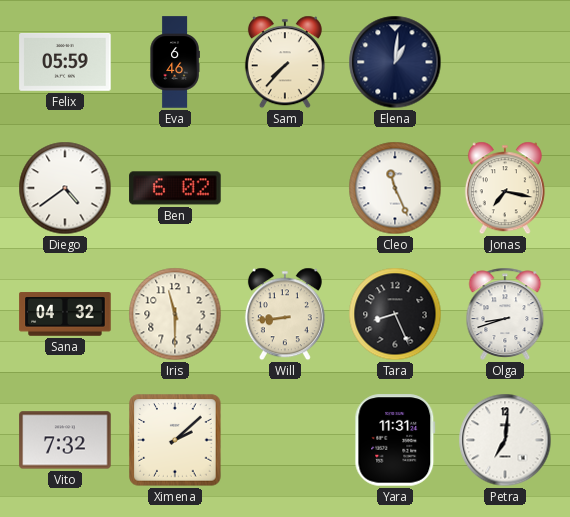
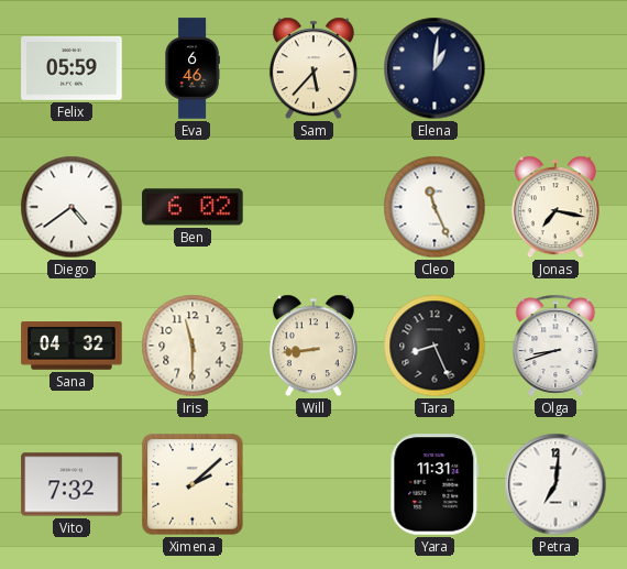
Sam: 7:37 -> 5:37 (313, 68)
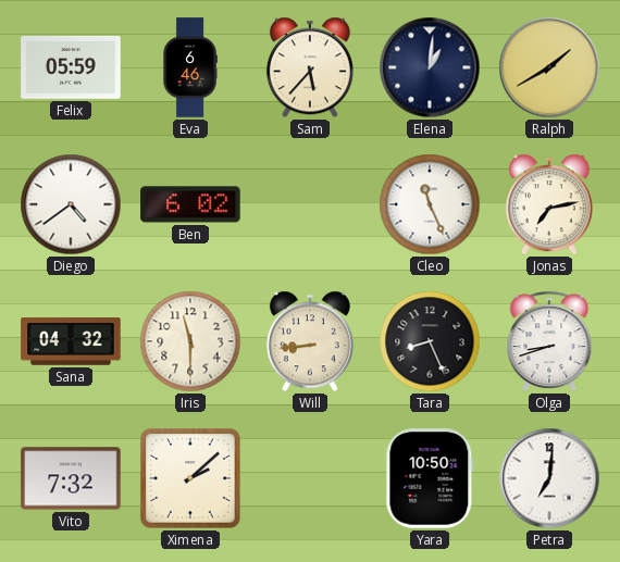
Ralph: none -> 1:40 (549, 67)
Jonas: 7:17 -> 7:13 (549, 204)
Yara: 11:31 -> 10:50 (430, 478)
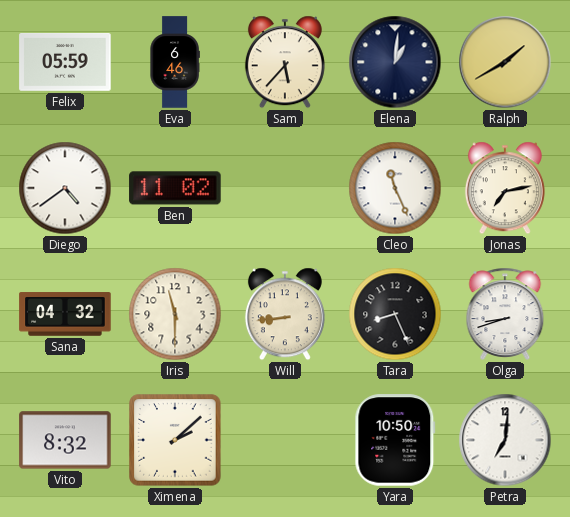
Ben: 6:02 -> 11:02 (175, 188)
Vito: 7:32 -> 8:32 (65, 440)
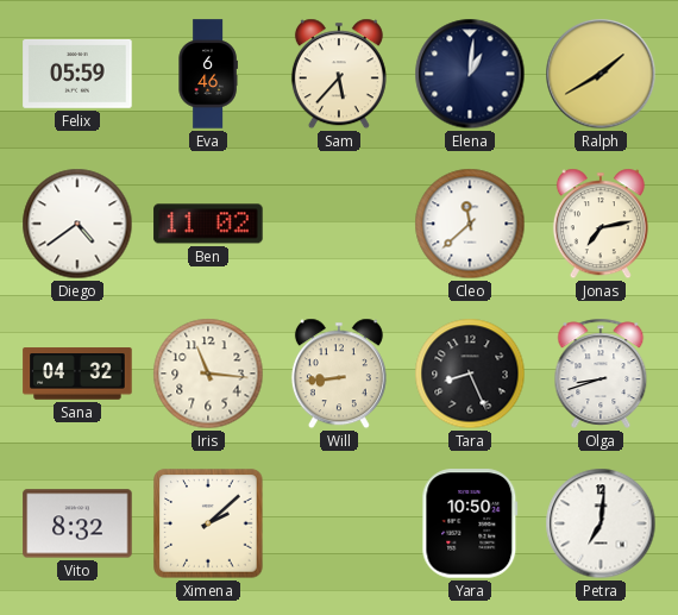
Cleo: 11:26 -> 11:38 (470, 224)
Iris: 11:30 -> 11:16 (208, 374)
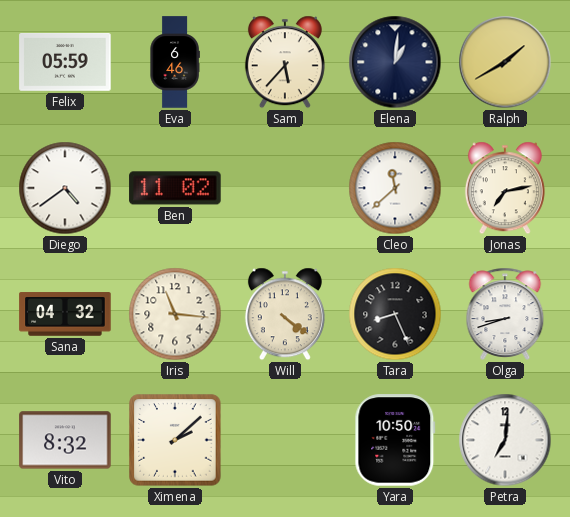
Will: 8:44 -> 4:21 (285, 314)
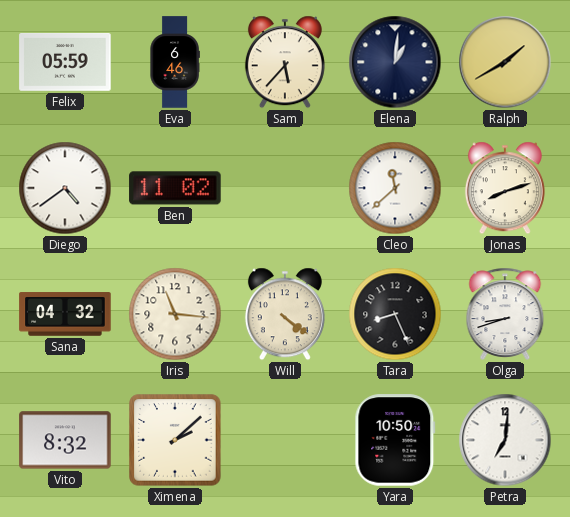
Jonas: 7:13 -> 8:12 (505, 188)
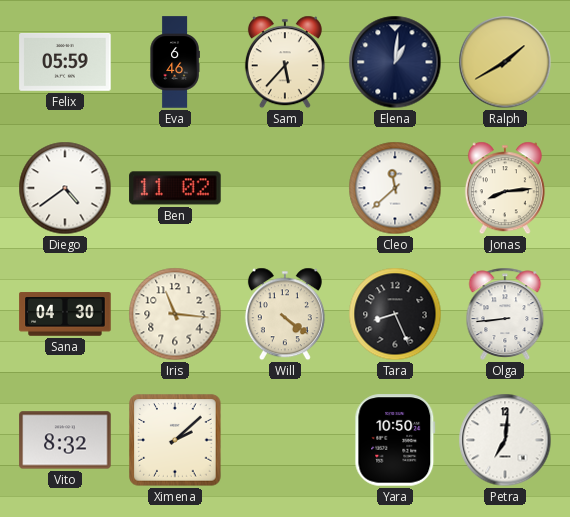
Jonas: 8:12 -> 8:14 (505, 188)
Sana: 04:32 -> 04:30 (65, 314)
Olga: 8:42 -> 8:44 (505, 314)
